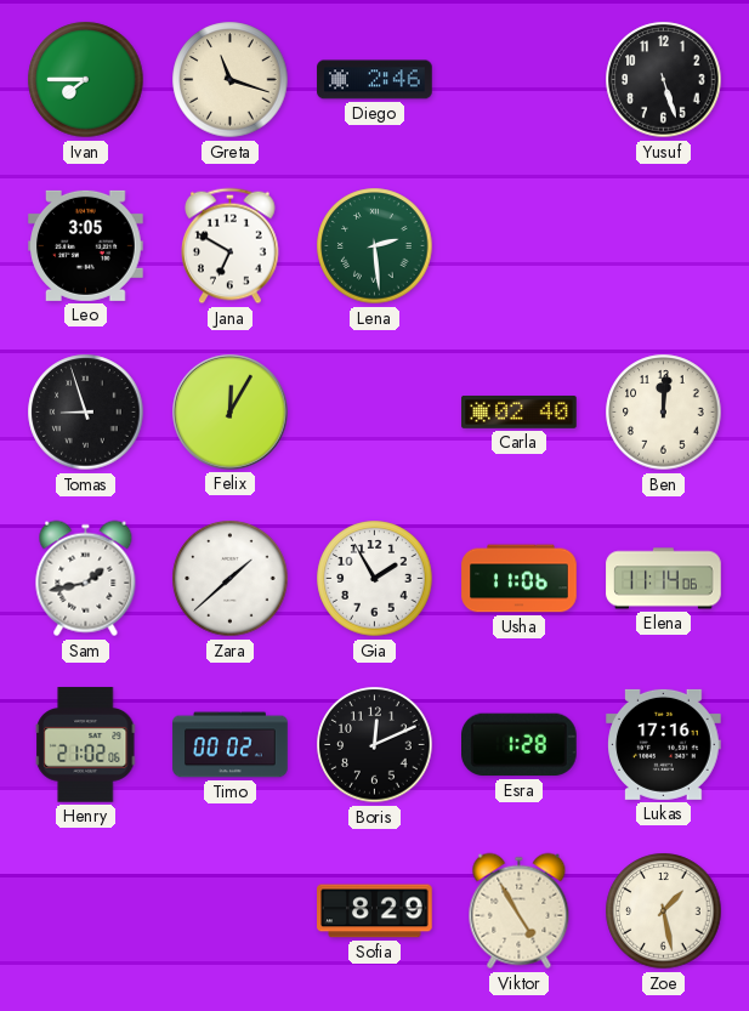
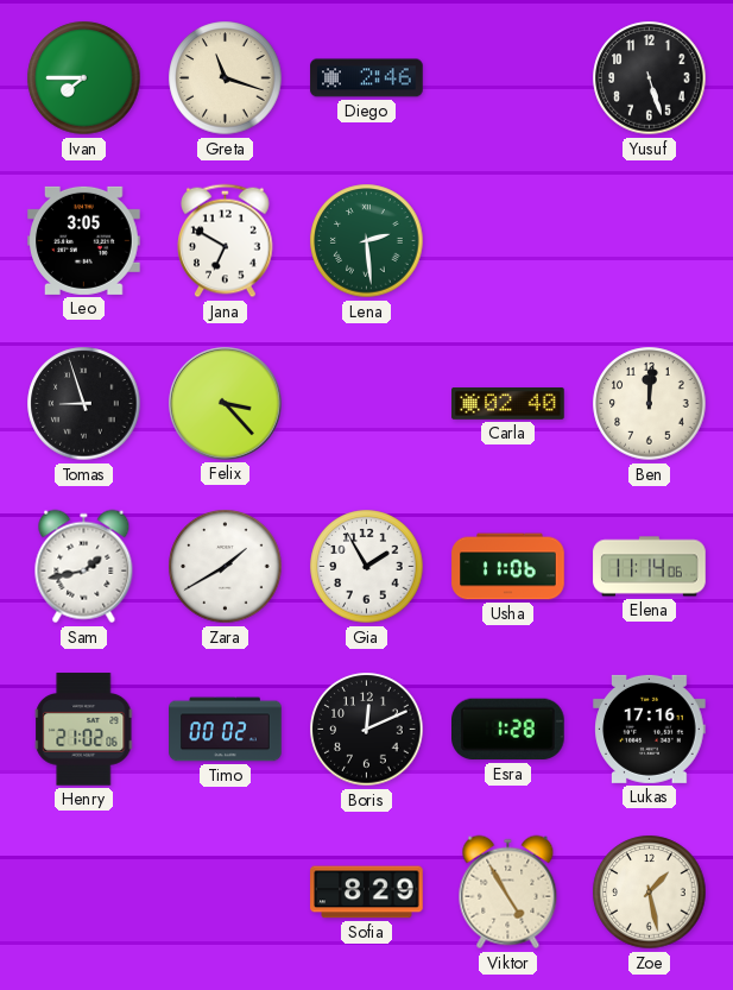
Felix: 12:05 -> 3:23 (226, 404)
Zara: 1:38 -> 1:40 (226, 567)
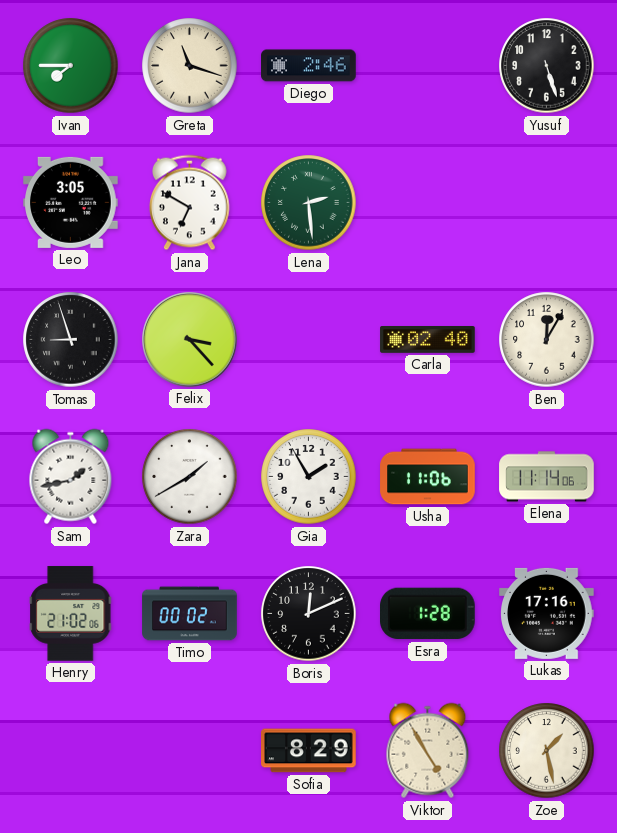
Ben: 12:01 -> 12:05 (547, 340)
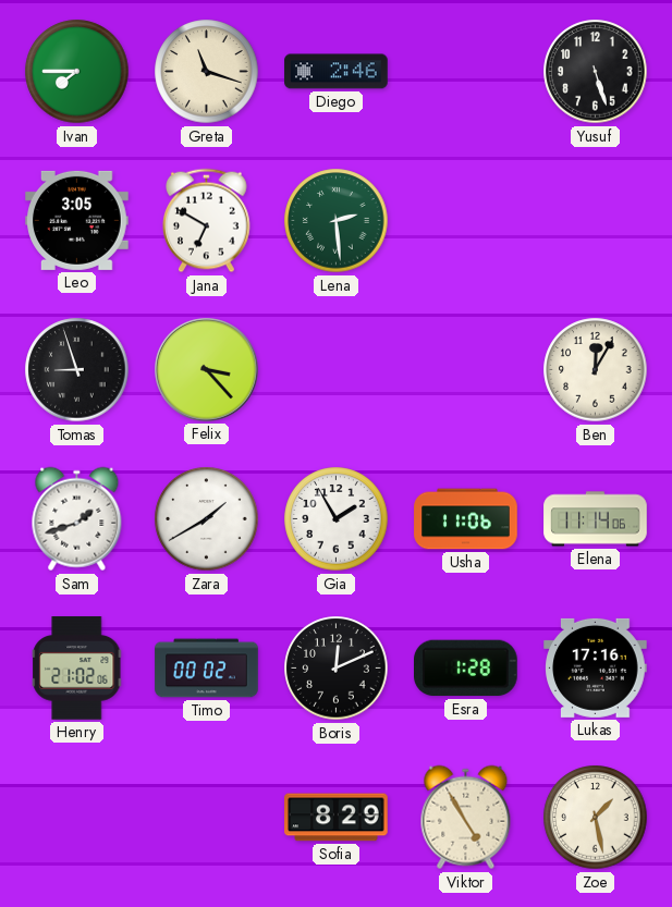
Carla: 02:40 -> none (428, 340)
Sam: 1:43 -> 1:42 (77, 519)
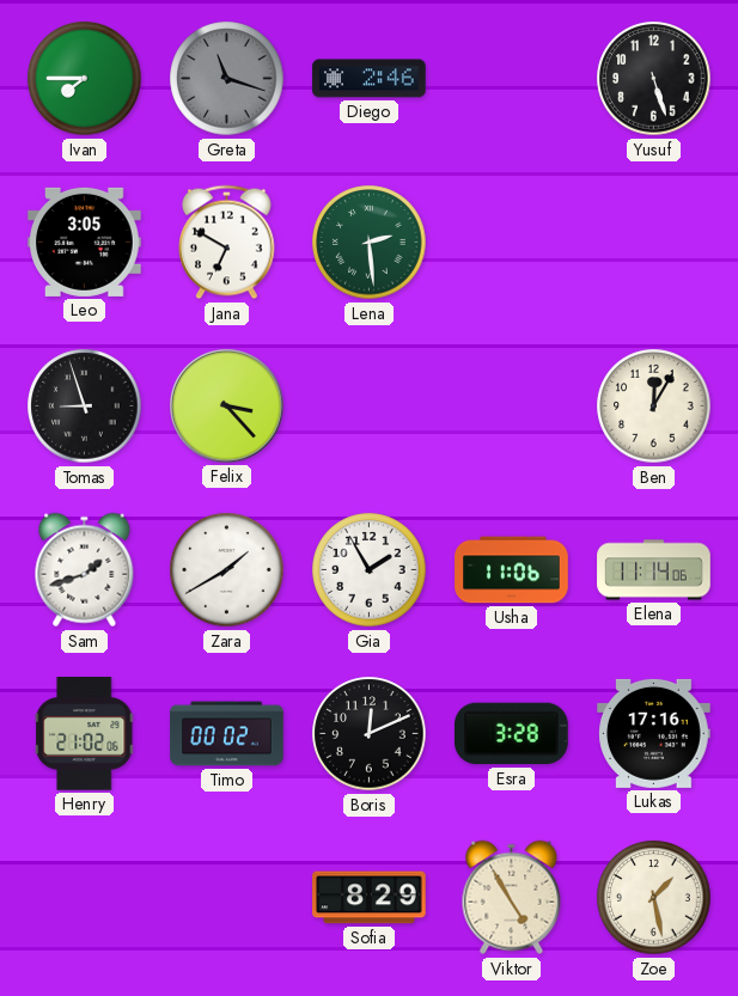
Greta dial: cream -> grey (227, 79)
Esra: 1:28 -> 3:28 (512, 734)
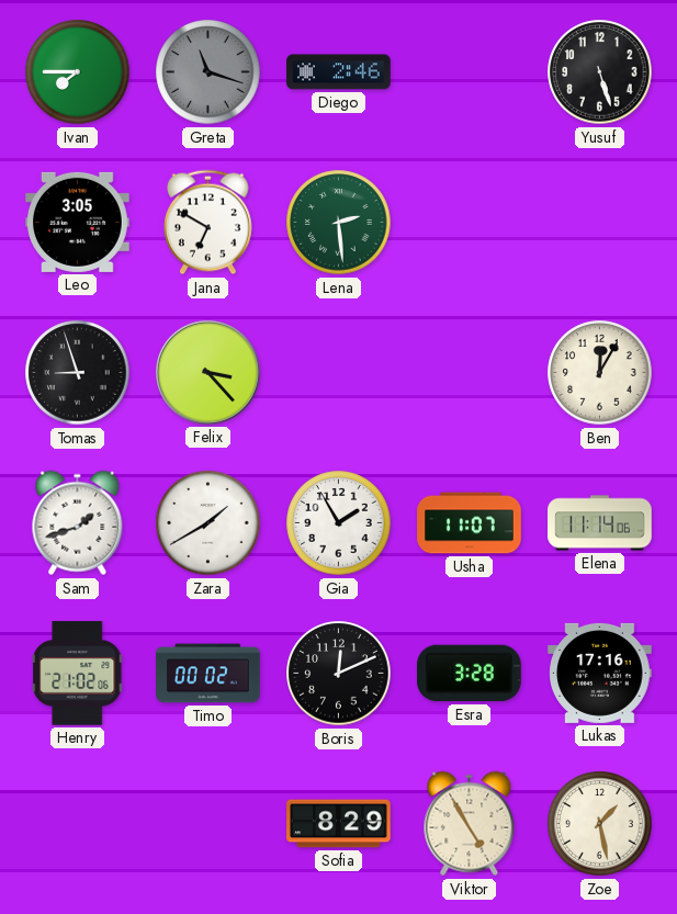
Usha: 11:06 -> 11:07 (470, 523)
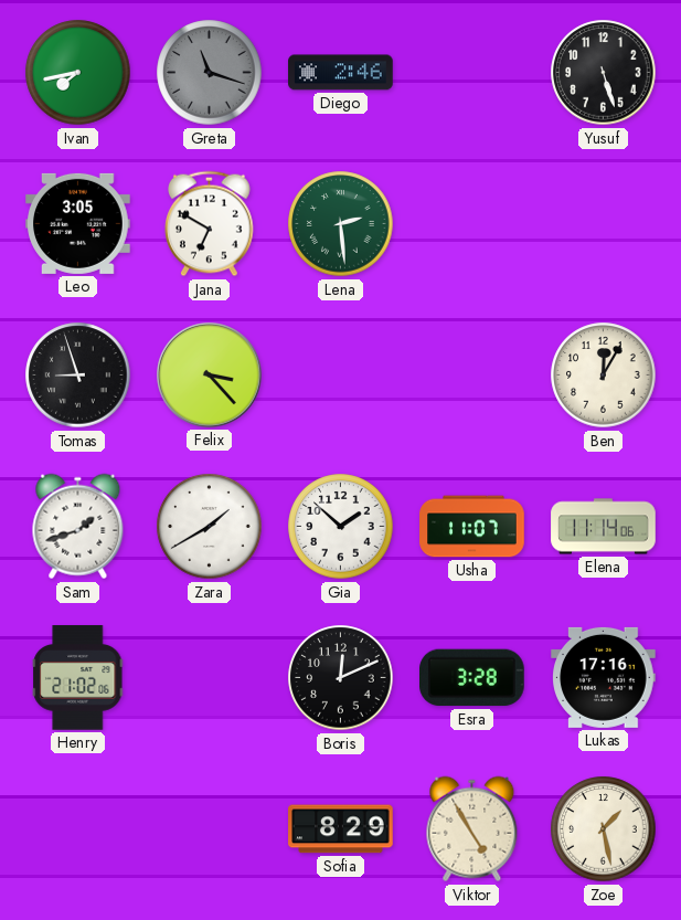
Ivan: 7:45 -> 7:43 (78, 73)
Gia: 1:55 -> 1:52 (341, 527)
Timo: 00:02 -> none (208, 674)
